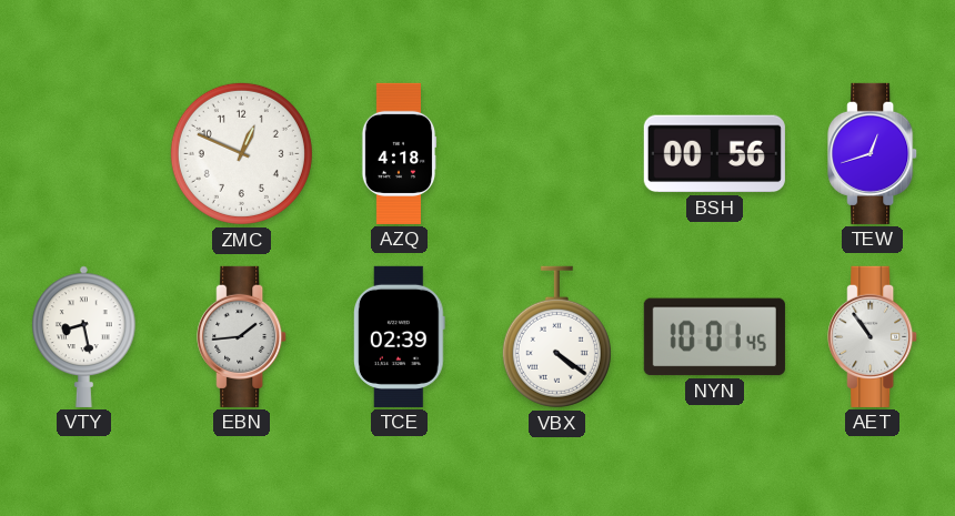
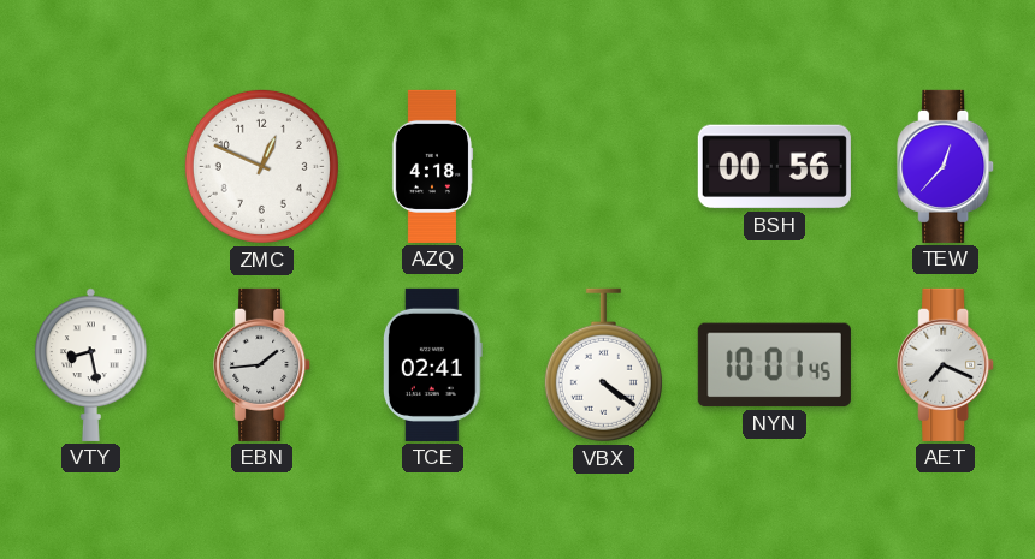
TEW: 12:42 -> 12:37 (946, 166)
TCE: 02:39 -> 02:41 (432, 364)
AET: 10:54 -> 7:19 (946, 364)
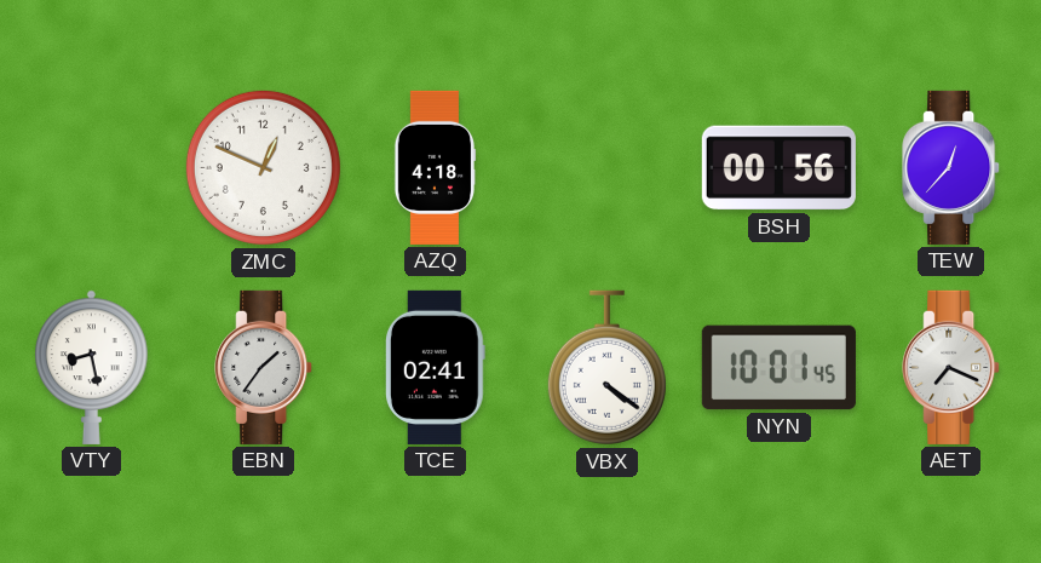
EBN: 1:44 -> 1:36 (264, 367)
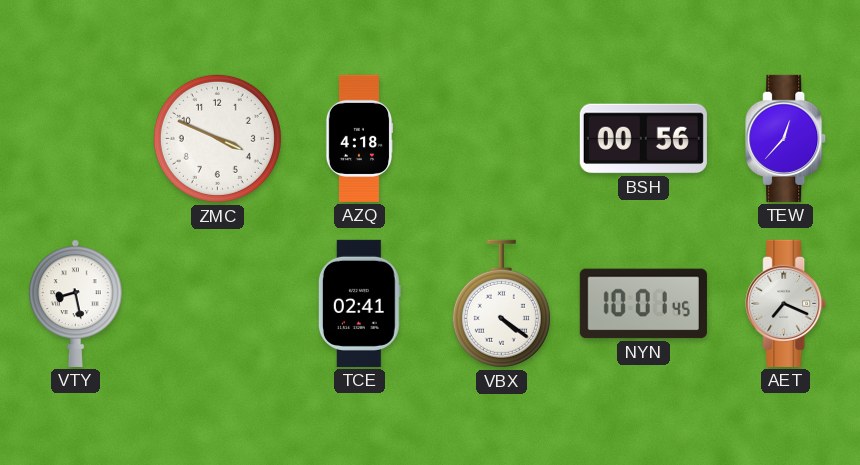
ZMC: 12:49 -> 3:49 (217, 138)
EBN: 1:36 -> none (264, 367)
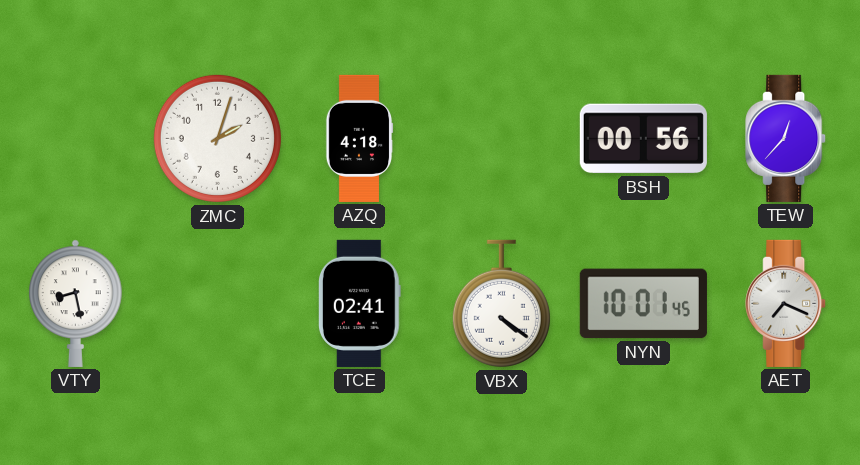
ZMC: 3:49 -> 2:03 (217, 138)
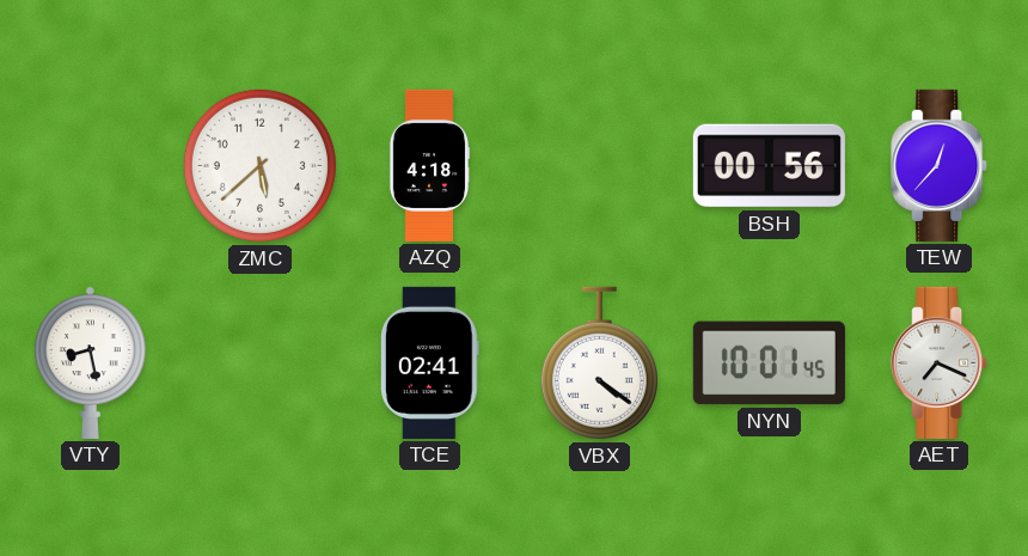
ZMC: 2:03 -> 5:38 (259, 165)
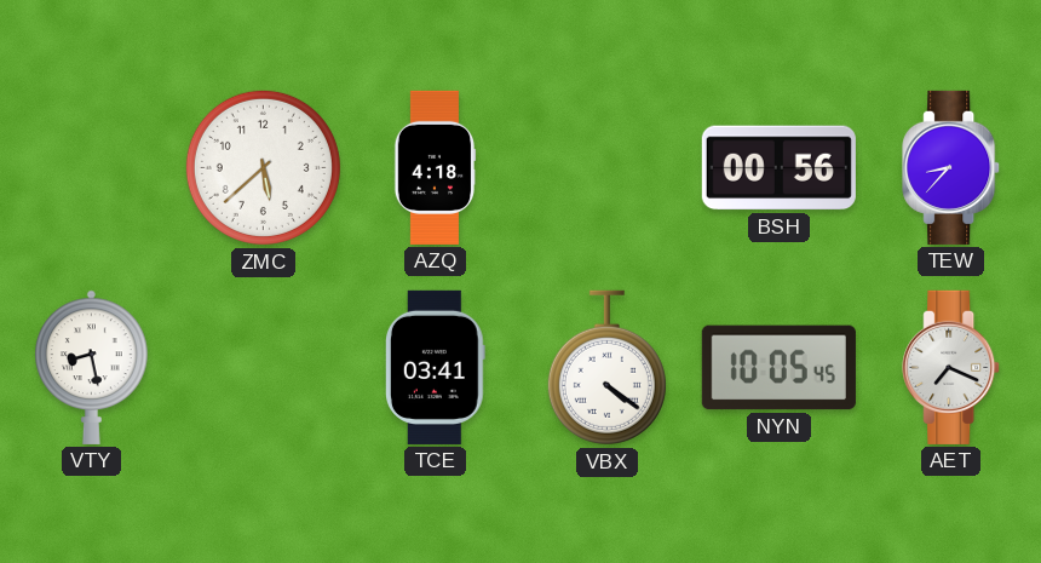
TEW: 12:37 -> 8:37 (951, 167)
TCE: 02:41 -> 03:41 (435, 367)
NYN: 10:01 -> 10:05 (778, 368)
